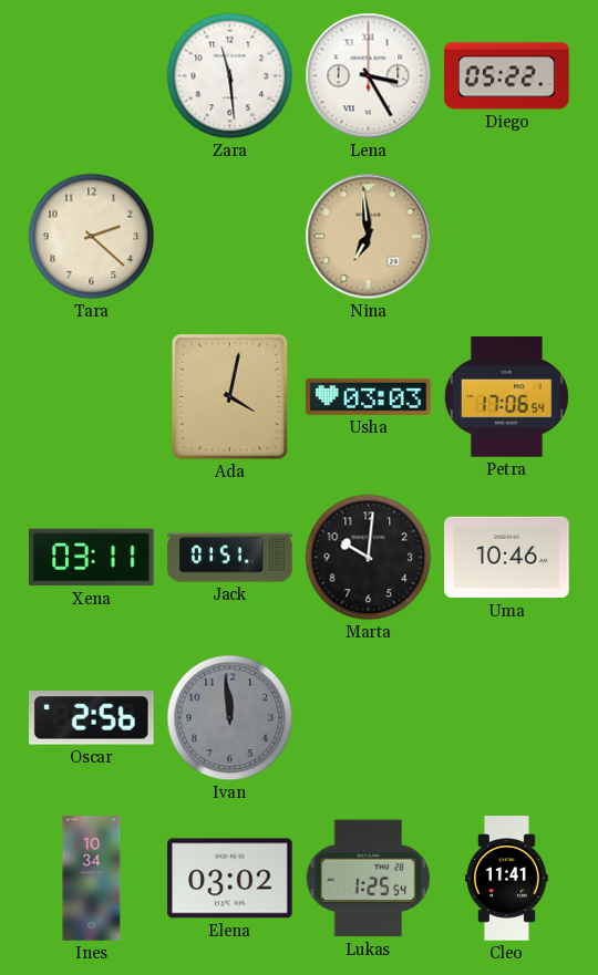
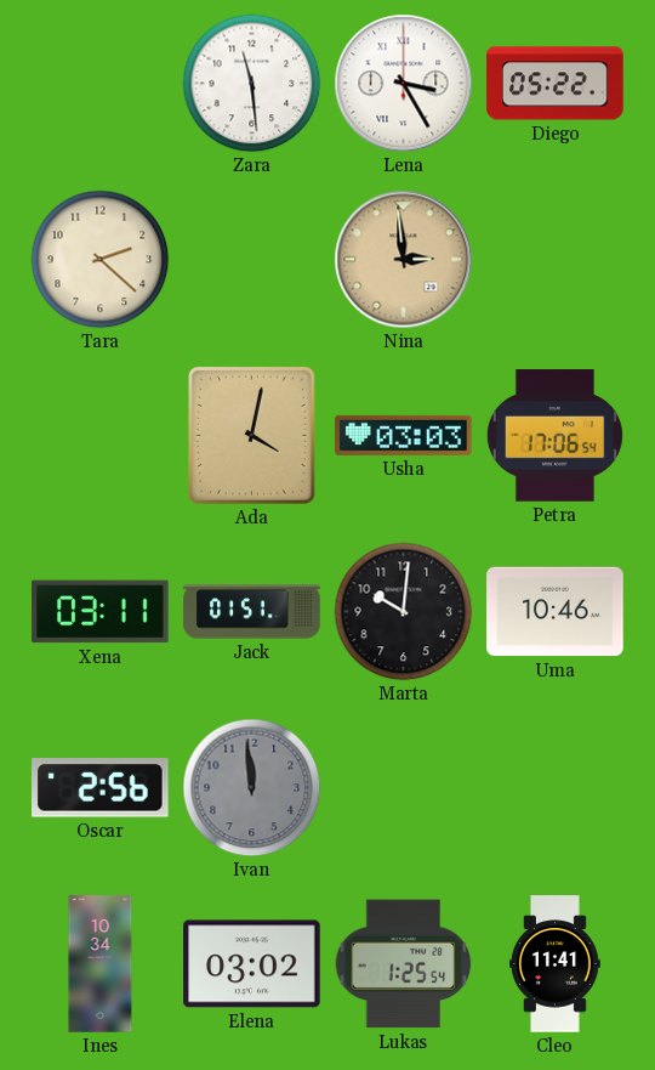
Nina: 6:59 -> 2:59 (404, 260)
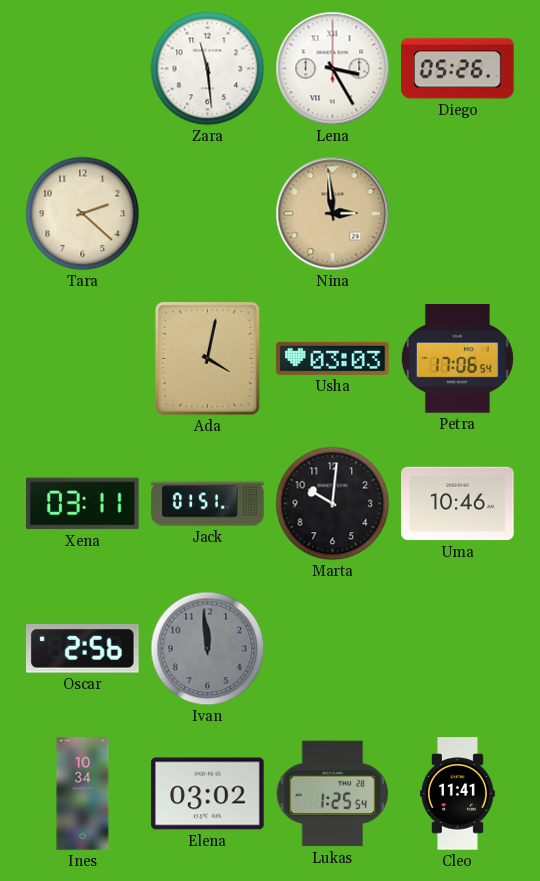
Diego: 05:22 -> 05:26 (458, 69)
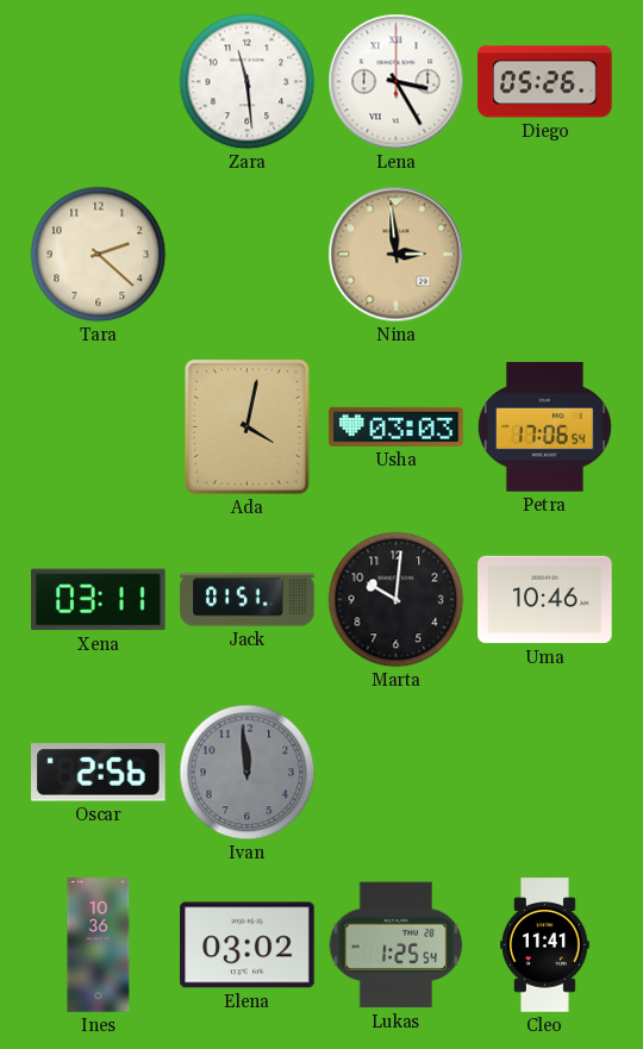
Ines: 10:34 -> 10:36 (99, 945)
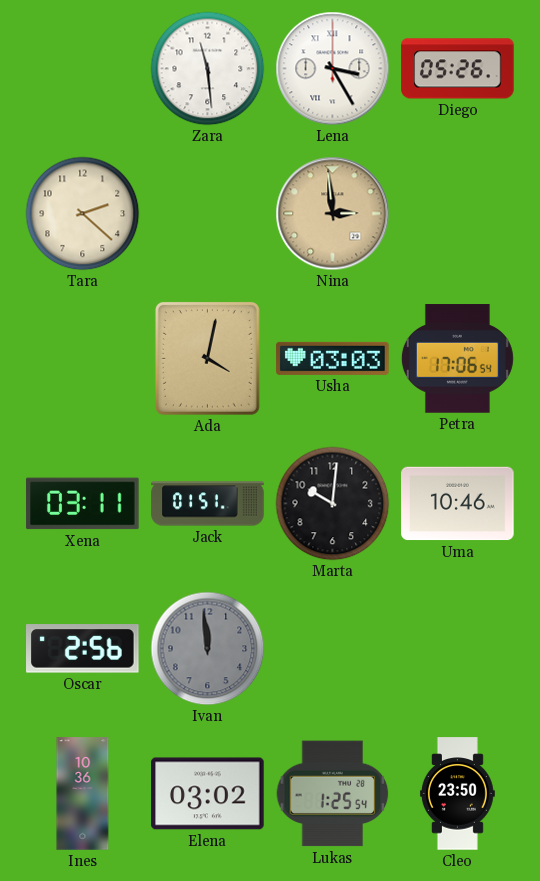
Cleo: 11:41 -> 23:50 (457, 794)
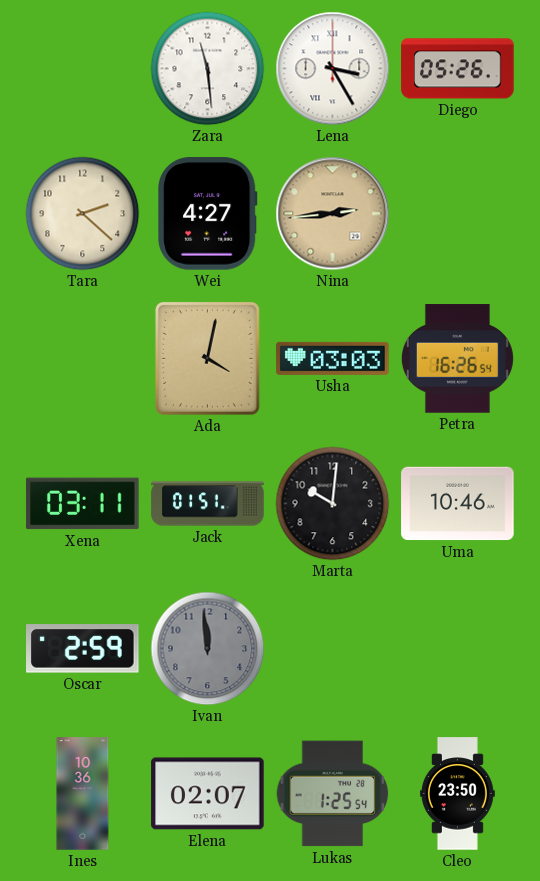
Wei: none -> 4:27 (208, 214)
Nina: 2:59 -> 2:44 (333, 214)
Petra: 17:06 -> 16:26 (457, 359)
Oscar: 2:56 -> 2:59 (83, 649)
Elena: 03:02 -> 02:07 (208, 794)
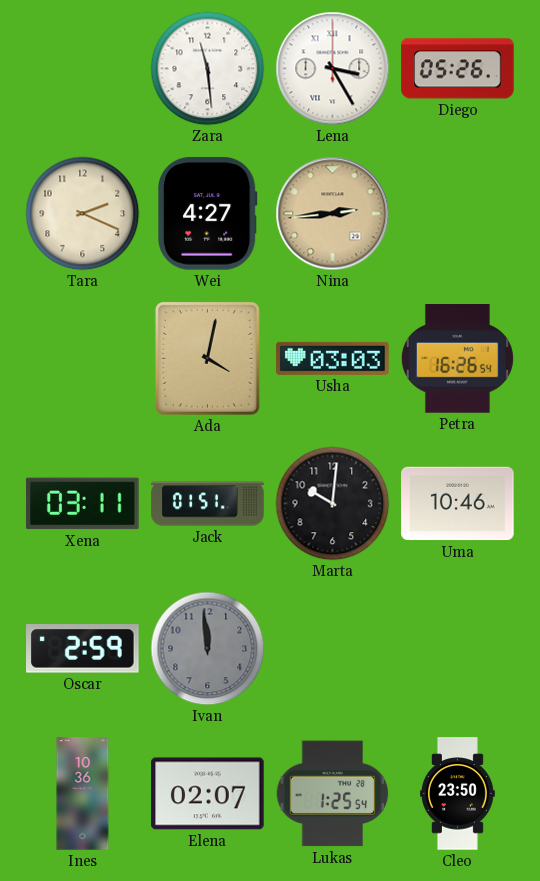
Tara: 2:22 -> 2:19 (83, 214)
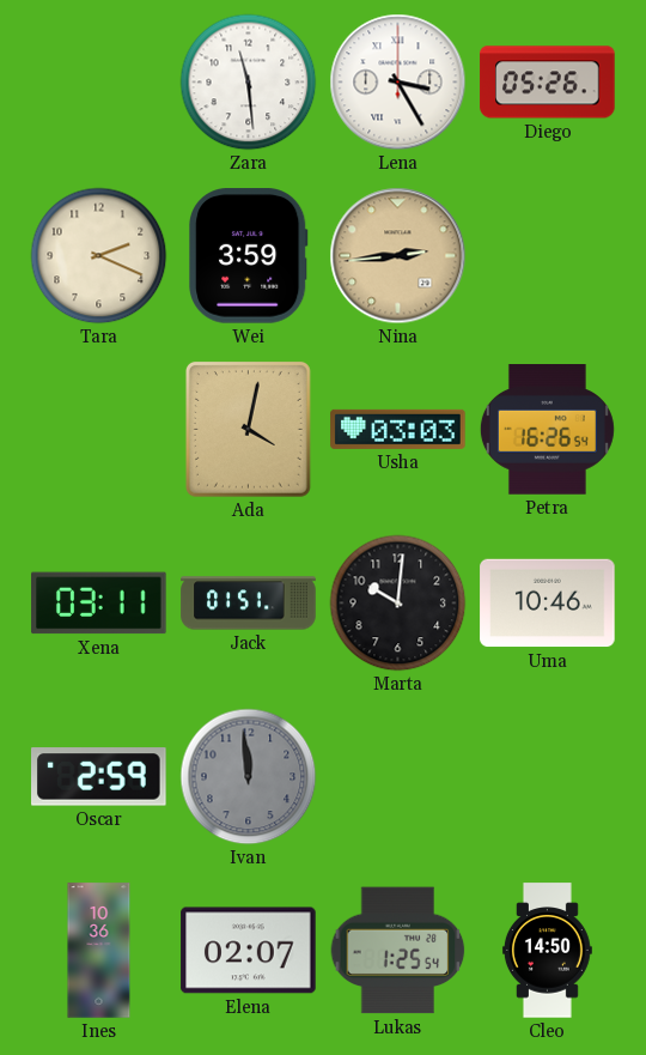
Wei: 4:27 -> 3:59 (249, 256)
Cleo: 23:50 -> 14:50 (547, 951)
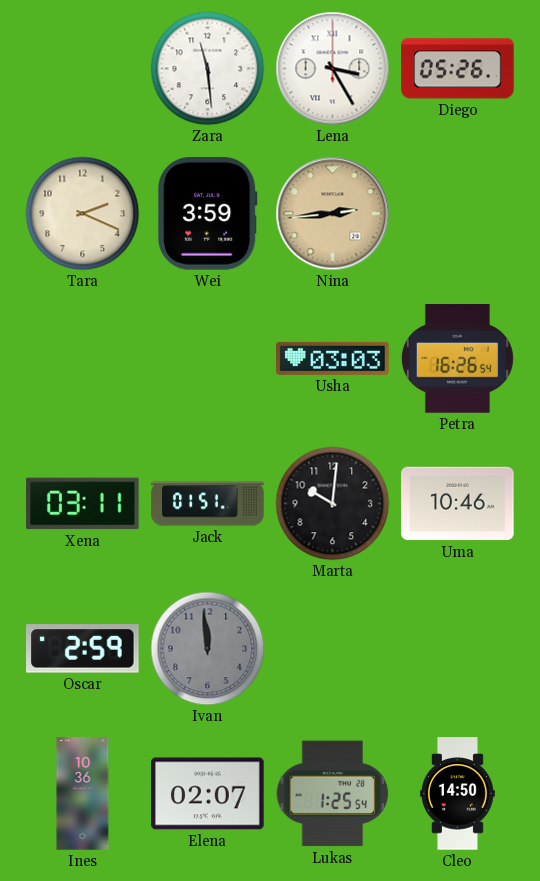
Ada: 4:02 -> none (248, 429)
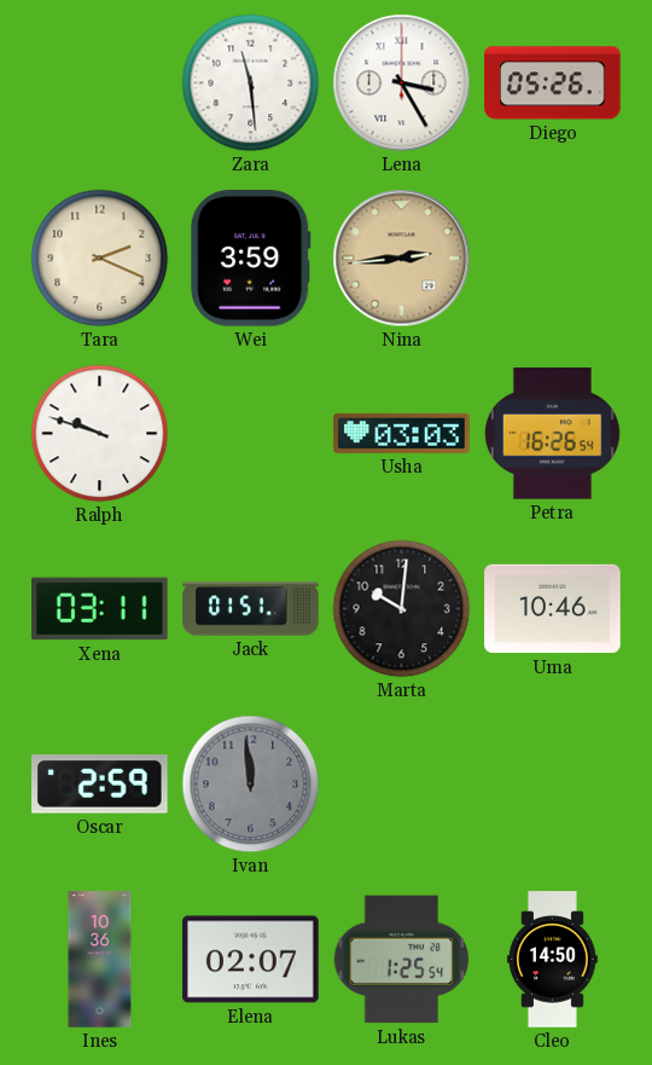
Ralph: none -> 9:48 (100, 434)
